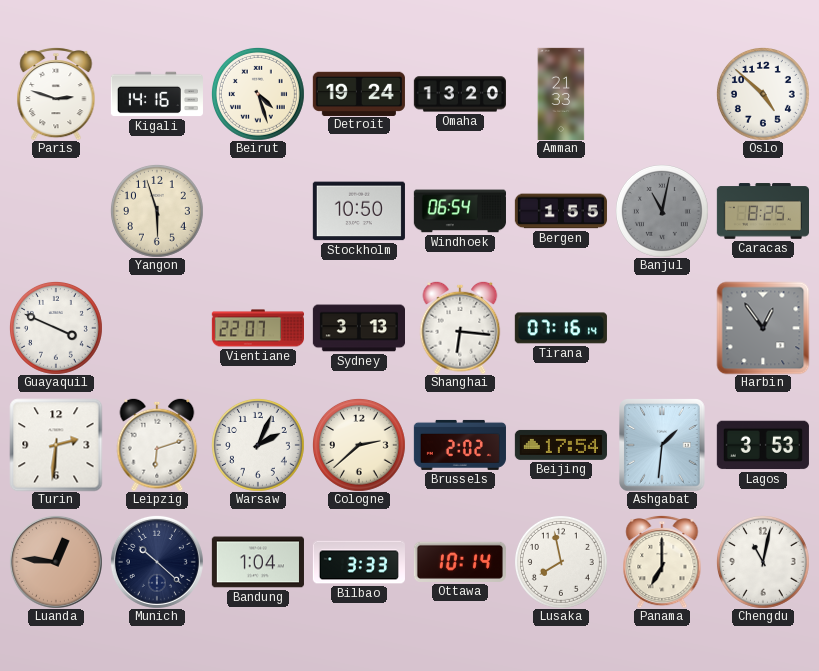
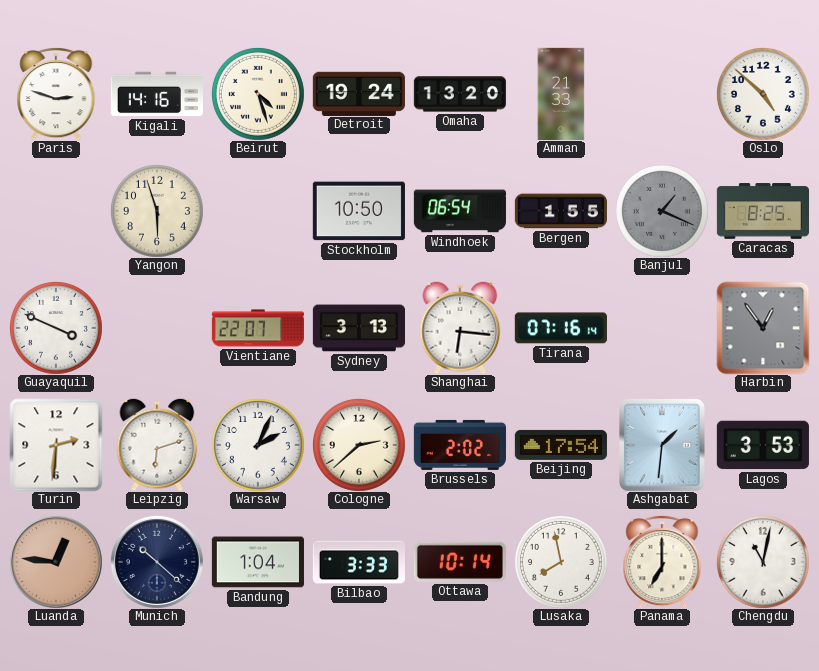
Banjul: 11:02 -> 1:19 (662, 211)
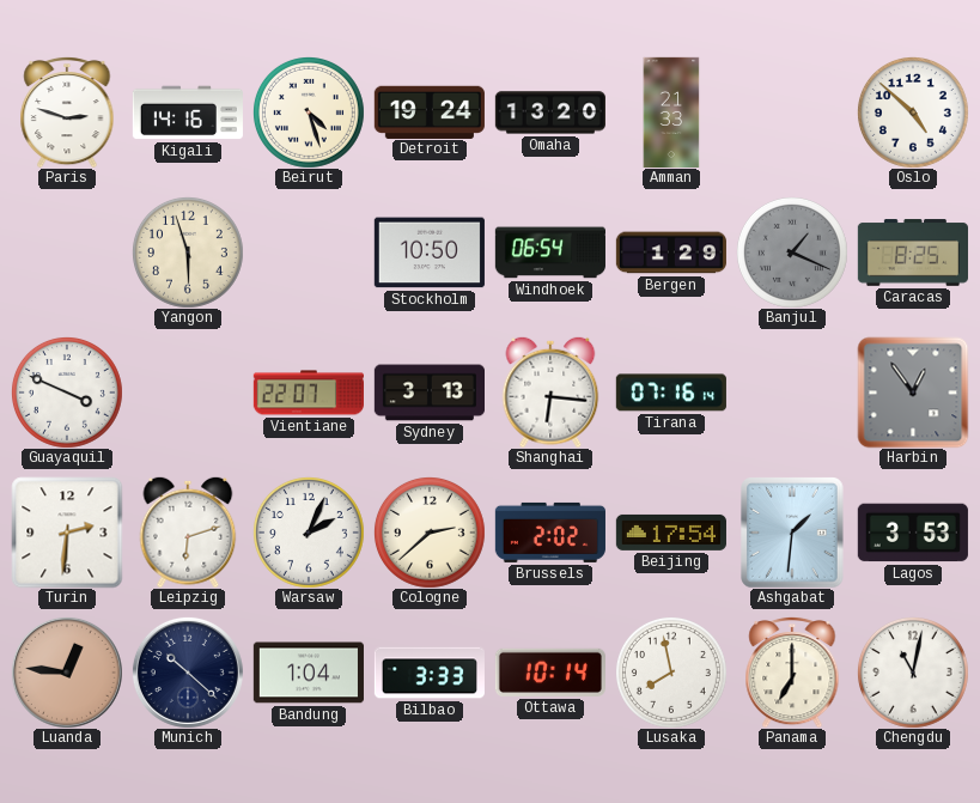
Bergen: 1:55 -> 1:29 (671, 253)
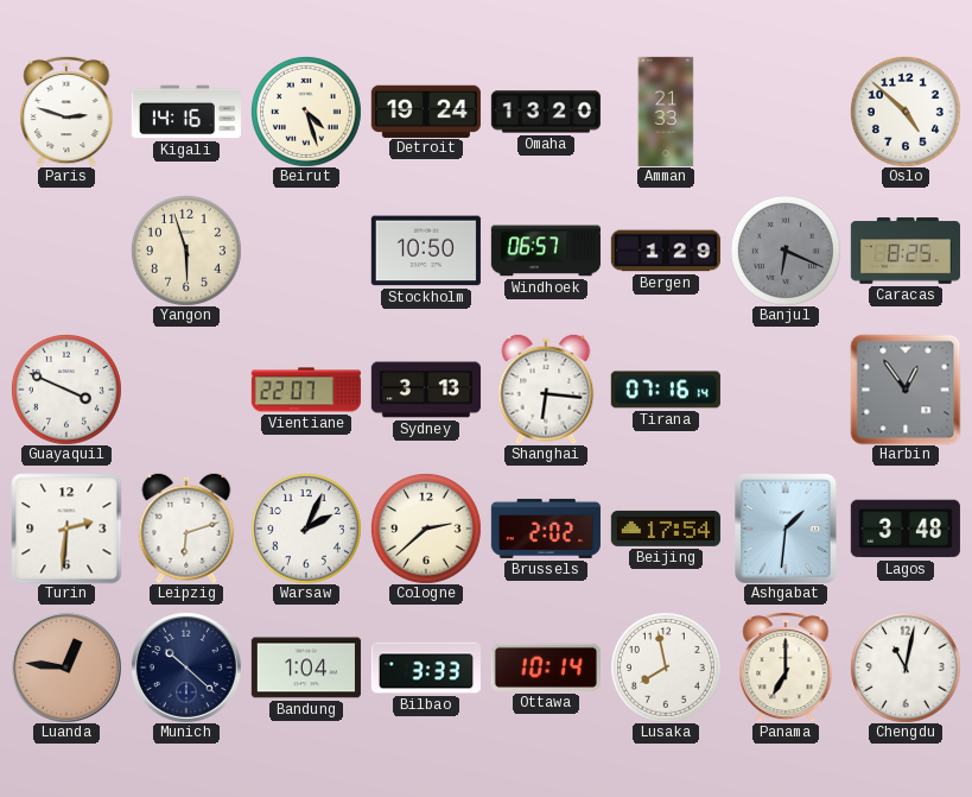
Windhoek: 06:54 -> 06:57 (546, 251)
Banjul: 1:19 -> 6:19 (786, 251)
Lagos: 3:53 -> 3:48 (906, 529)
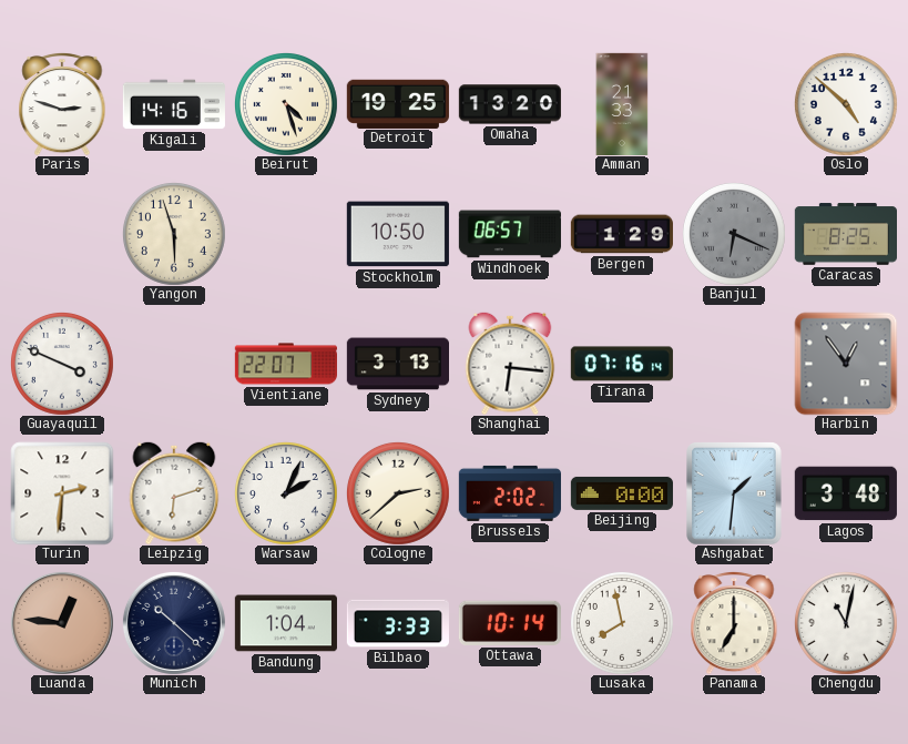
Detroit: 19:24 -> 19:25 (398, 103)
Beijing: 17:54 -> 0:00 (622, 493)
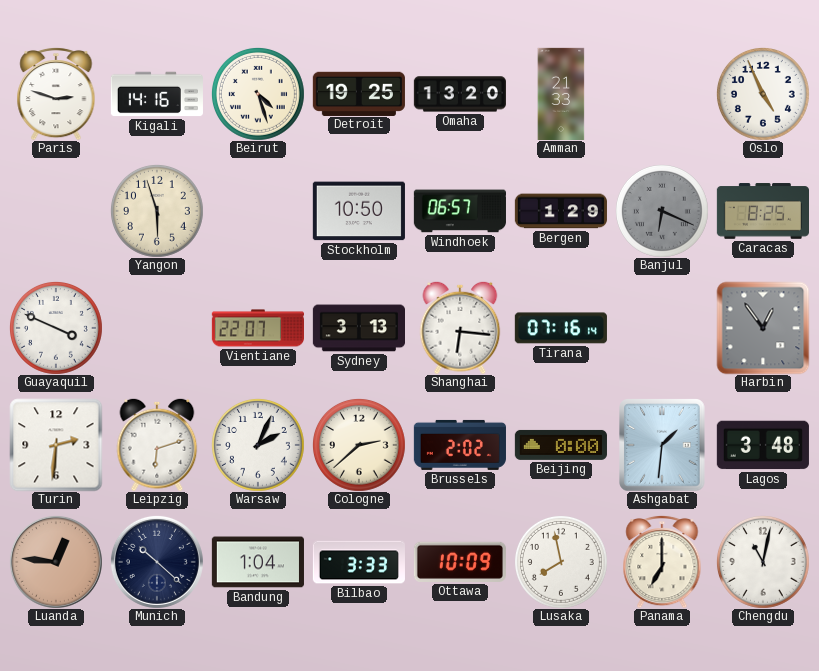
Oslo: 4:52 -> 4:56 (763, 94)
Ottawa: 10:14 -> 10:09 (460, 562)
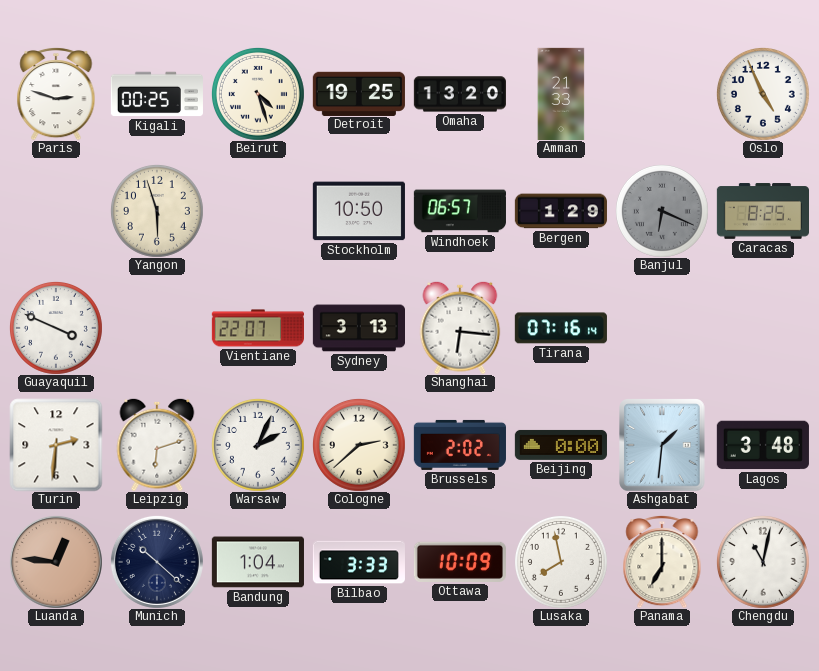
Kigali: 14:16 -> 00:25 (157, 94)
Harbin: 12:54 -> none (763, 328)
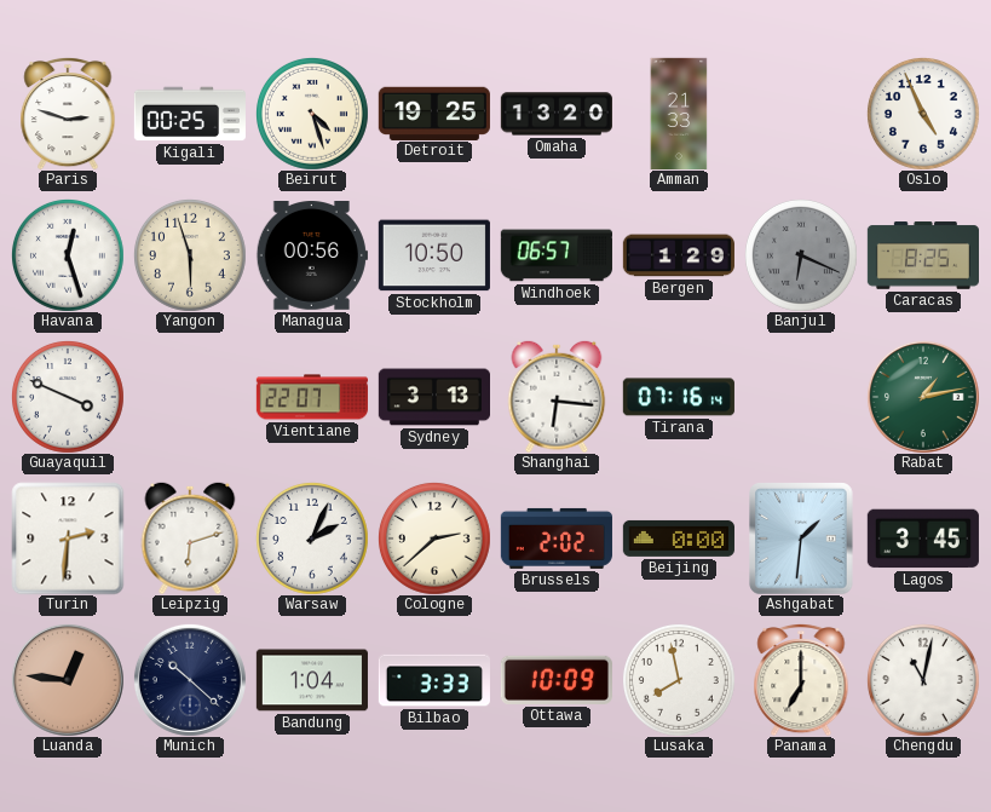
Havana: none -> 12:27 (68, 255)
Managua: none -> 00:56 (312, 257)
Rabat: none -> 1:13 (923, 397)
Lagos: 3:48 -> 3:45 (923, 539)
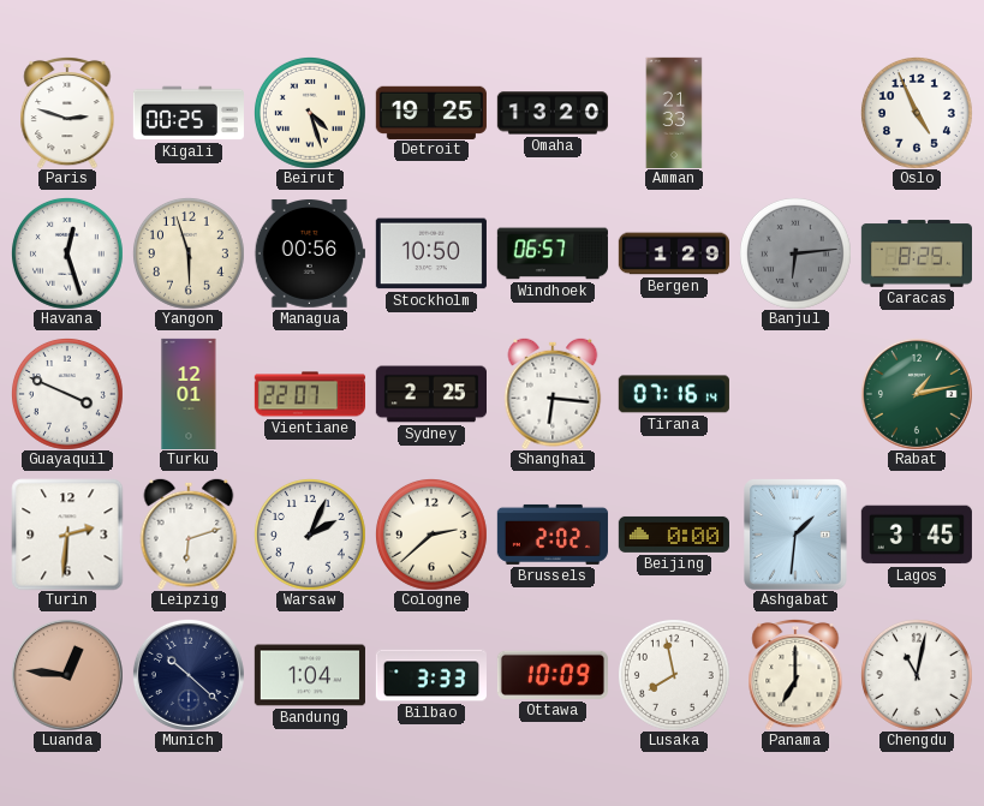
Banjul: 6:19 -> 6:14 (795, 253)
Turku: none -> 12:01 (189, 393)
Sydney: 3:13 -> 2:25 (430, 394)
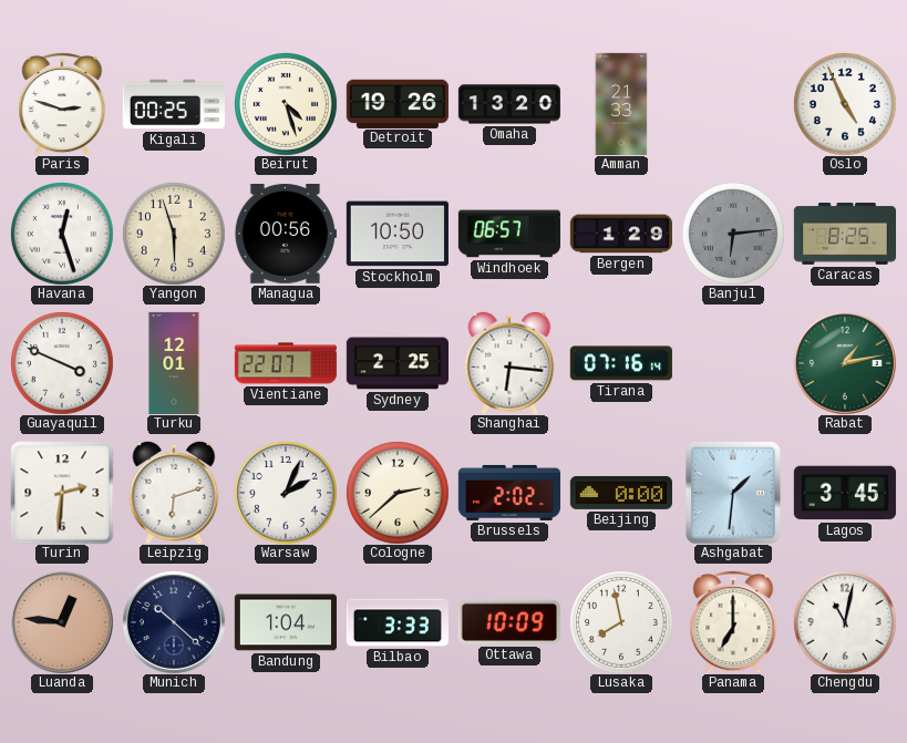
Detroit: 19:25 -> 19:26 (398, 103)
